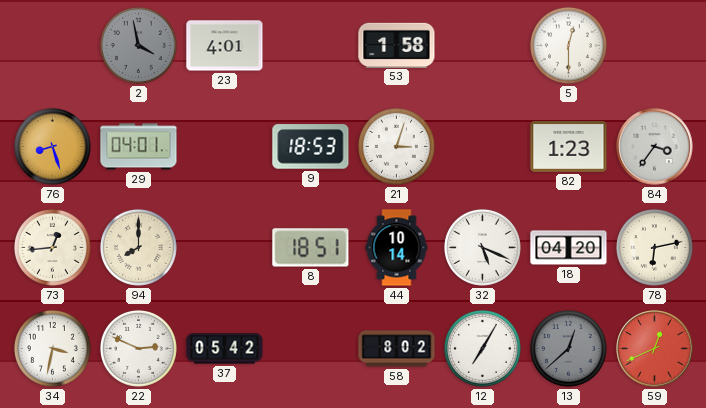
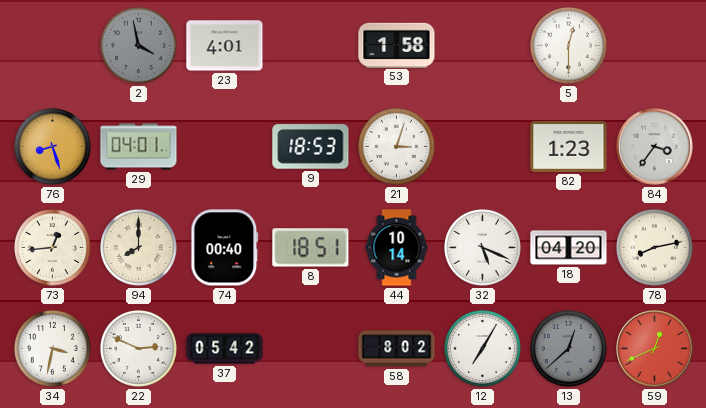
74: none -> 00:40 (225, 248)
78: 6:13 -> 8:13 (654, 247)
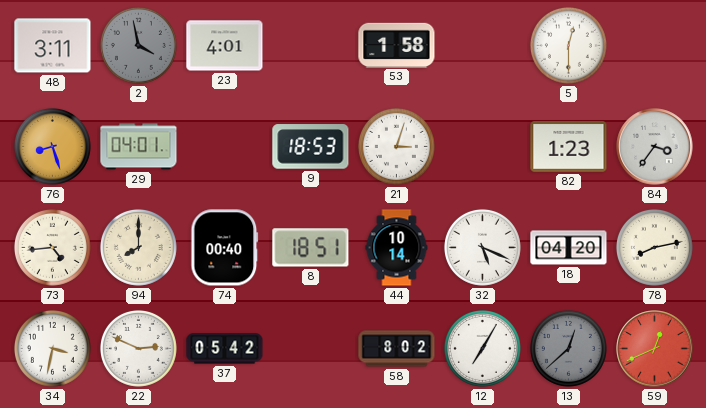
48: none -> 3:11 (53, 46)
73: 12:44 -> 4:44 (52, 247)
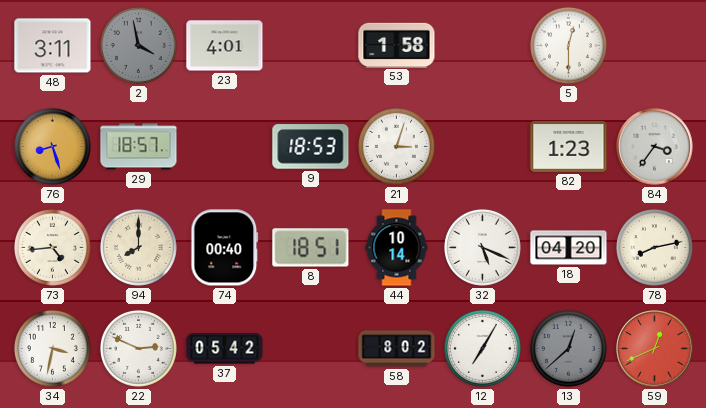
29: 04:01 -> 18:57 (139, 147)
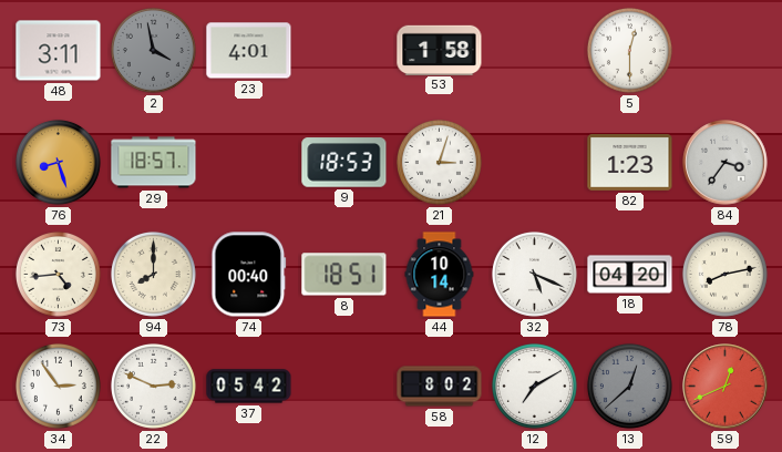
34: 3:32 -> 2:54 (58, 386)
12: 7:05 -> 7:10 (534, 386)
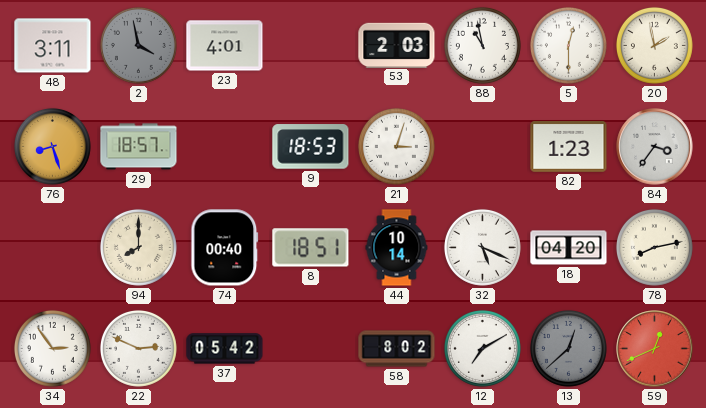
53: 1:58 -> 2:03 (397, 45)
88: none -> 10:58 (482, 45)
20: none -> 1:58 (654, 45)
73: 4:44 -> none (58, 274)
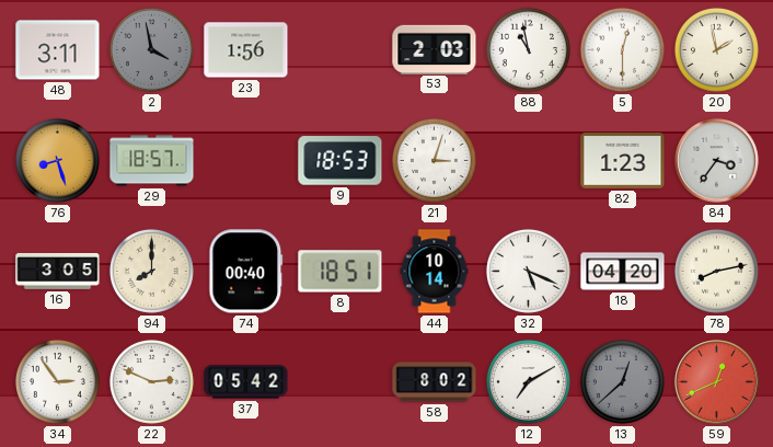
23: 4:01 -> 1:56 (246, 50)
16: none -> 3:05 (58, 272)
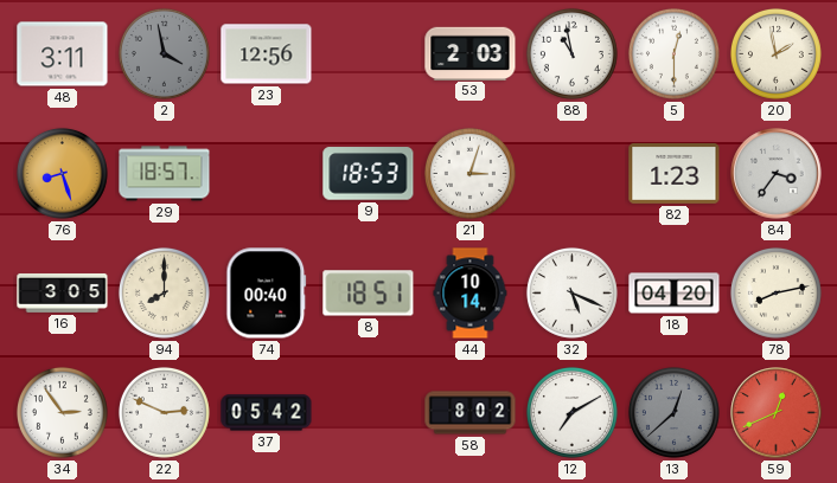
23: 1:56 -> 12:56 (267, 54)
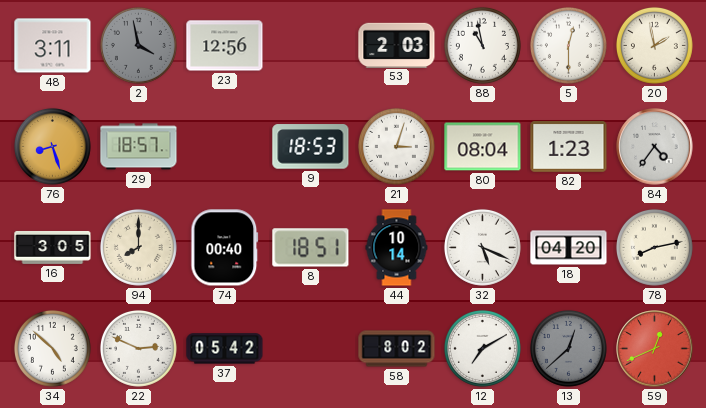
80: none -> 08:04 (483, 147)
84: 3:36 -> 4:36 (655, 147)
34: 2:54 -> 4:52 (52, 348)
